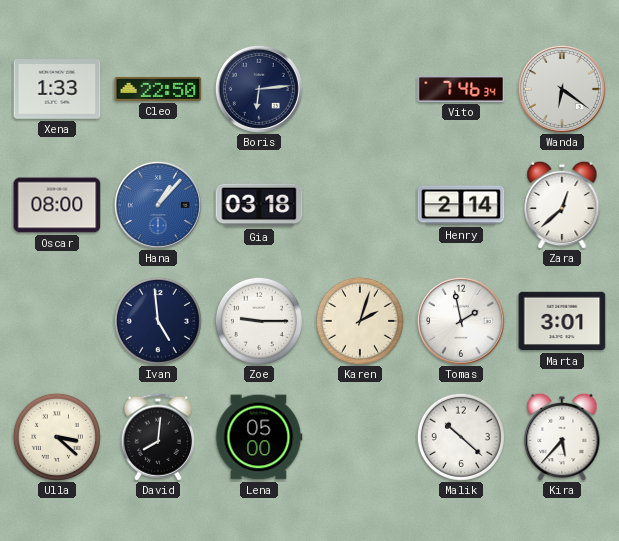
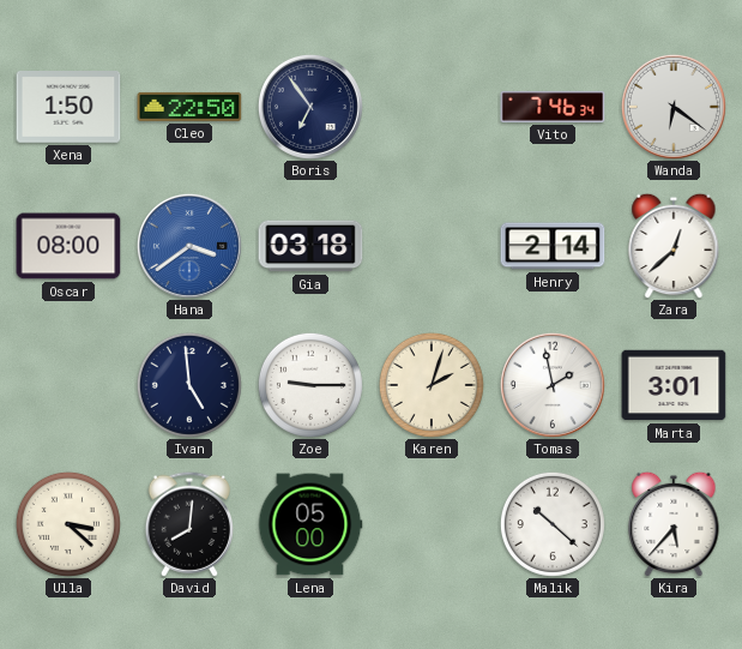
Xena: 1:33 -> 1:50 (68, 108)
Boris: 6:14 -> 6:54 (310, 107)
Hana: 1:07 -> 3:39 (189, 246)
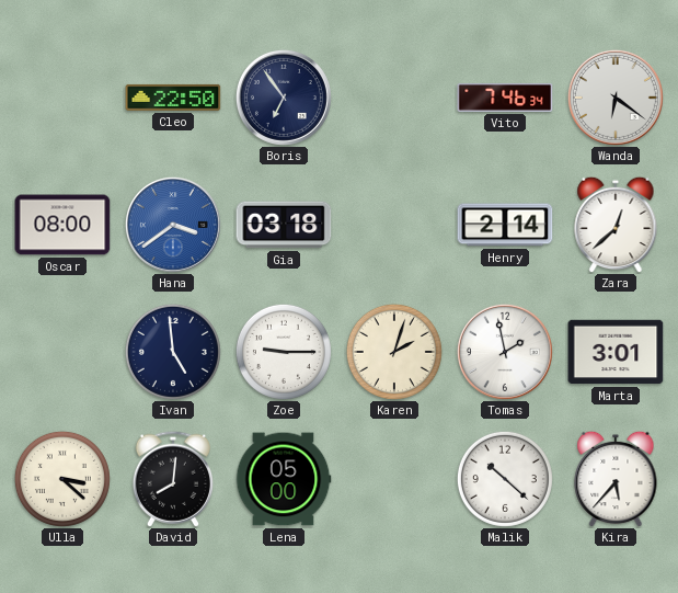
Xena: 1:50 -> none (68, 108)
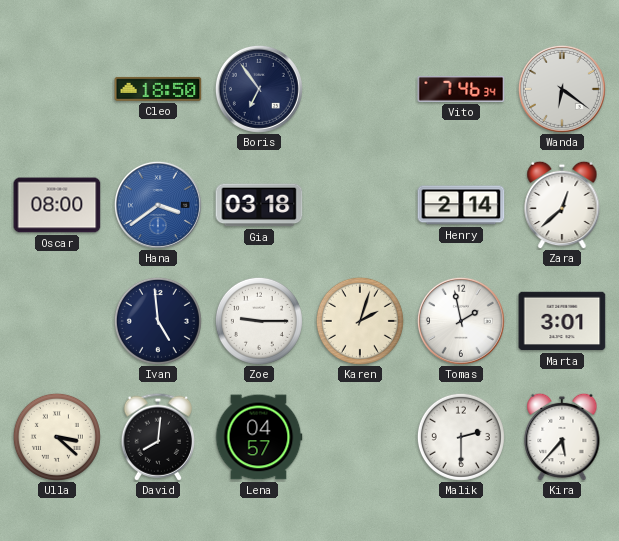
Cleo: 22:50 -> 18:50 (158, 89)
Lena: 05:00 -> 04:57 (259, 437)
Malik: 10:22 -> 2:30 (461, 437)
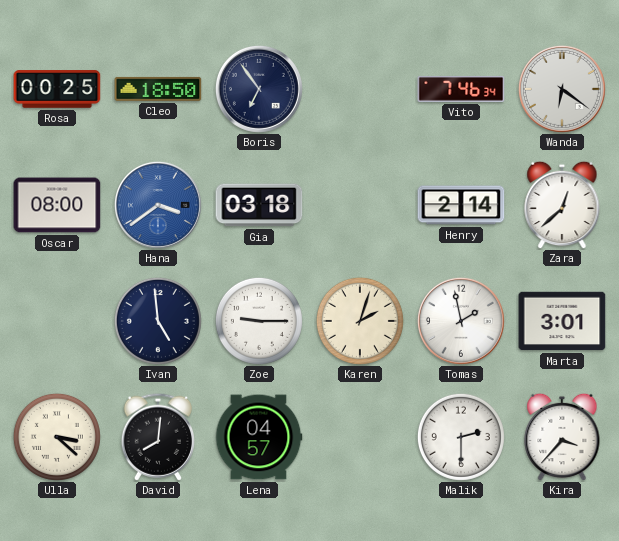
Rosa: none -> 00:25 (57, 89)
Kira: 5:37 -> 3:37 (562, 437)
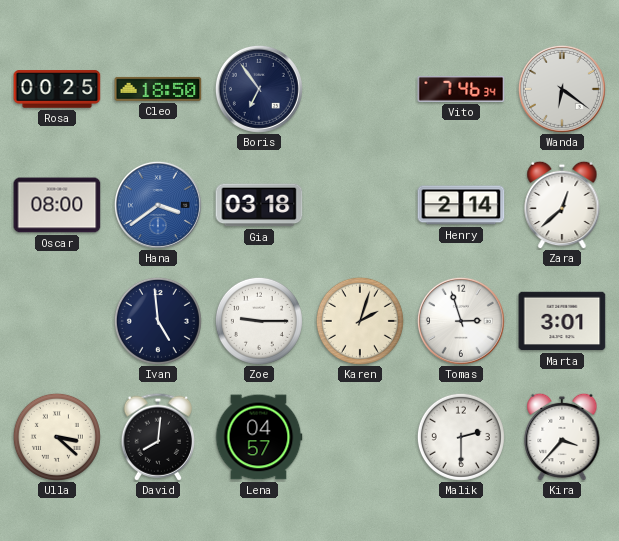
Tomas: 1:58 -> 2:57 (461, 321)
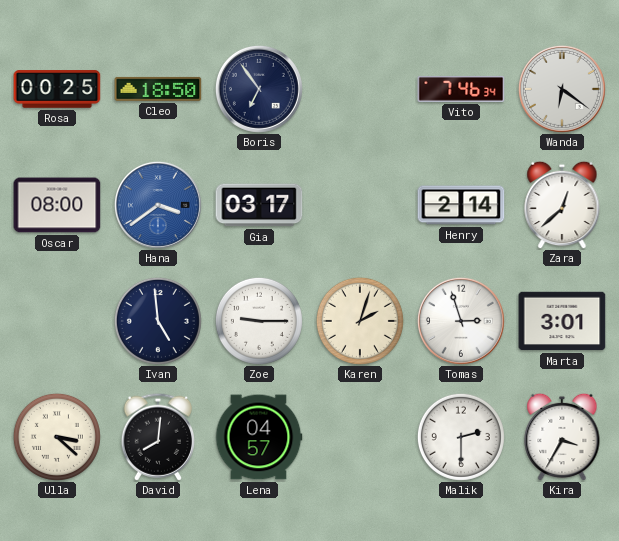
Gia: 03:18 -> 03:17 (259, 205)
Kira: 3:37 -> 3:35 (562, 437)
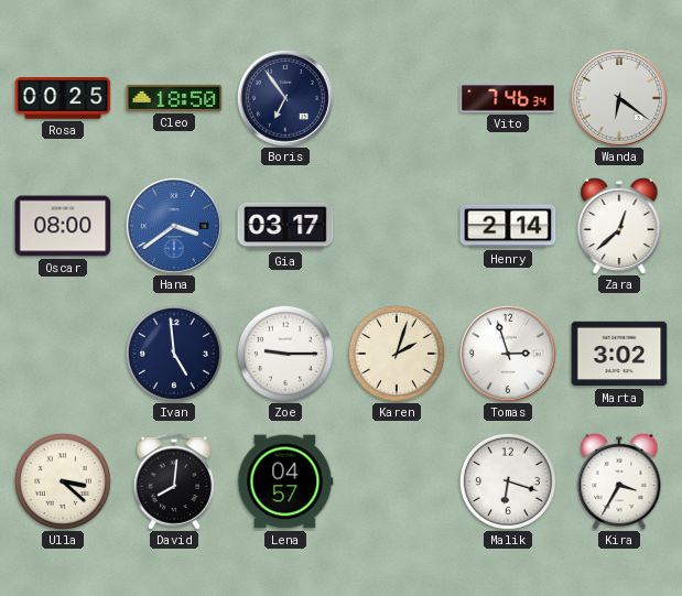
Marta: 3:01 -> 3:02 (619, 354)
Malik: 2:30 -> 6:18 (508, 481)
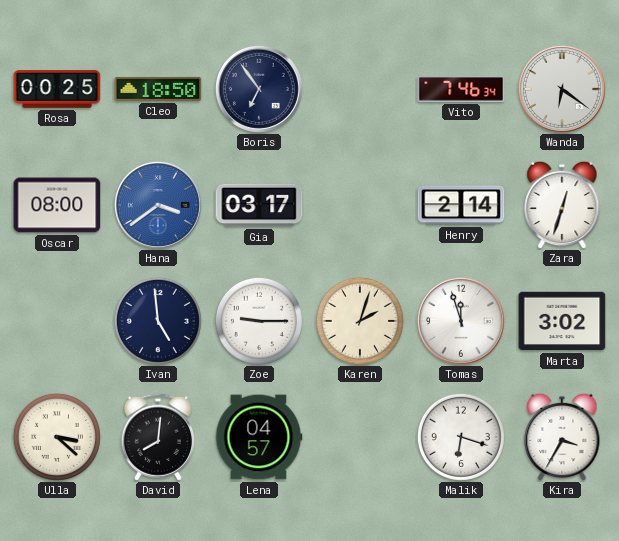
Zara: 12:38 -> 12:33 (562, 205)
Tomas: 2:57 -> 11:57 (461, 321)
